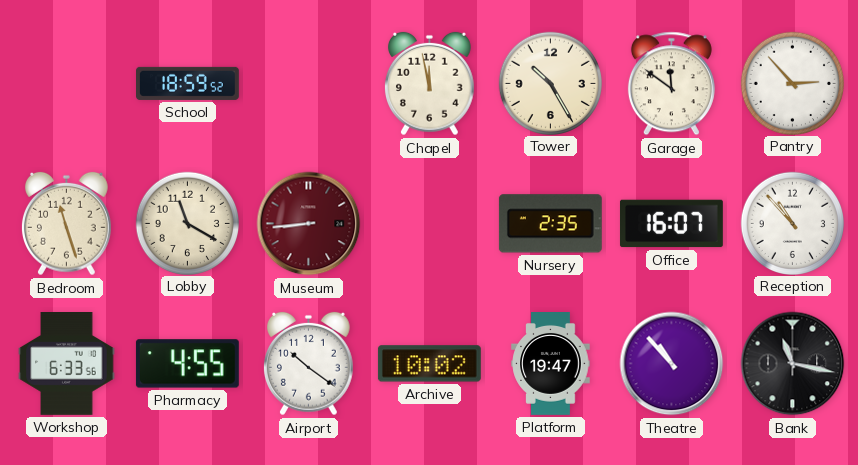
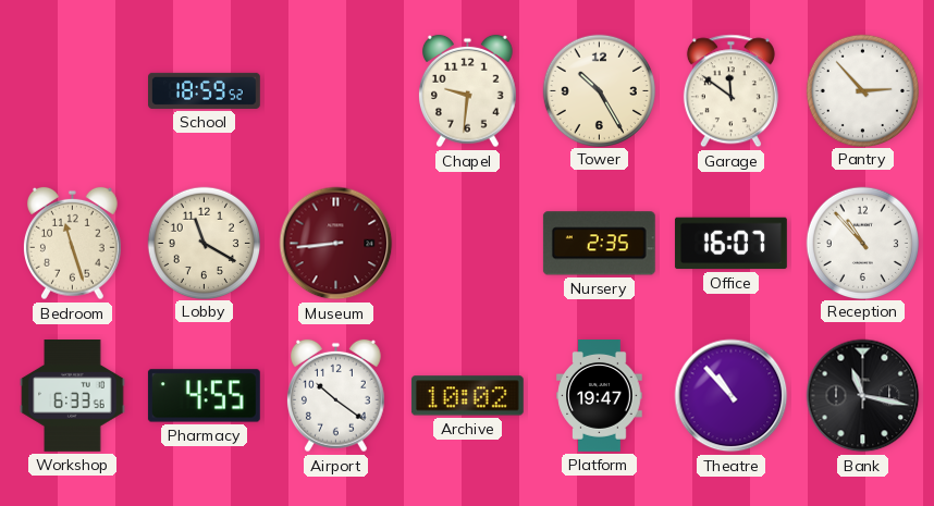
Chapel: 11:58 -> 9:31 (468, 91)
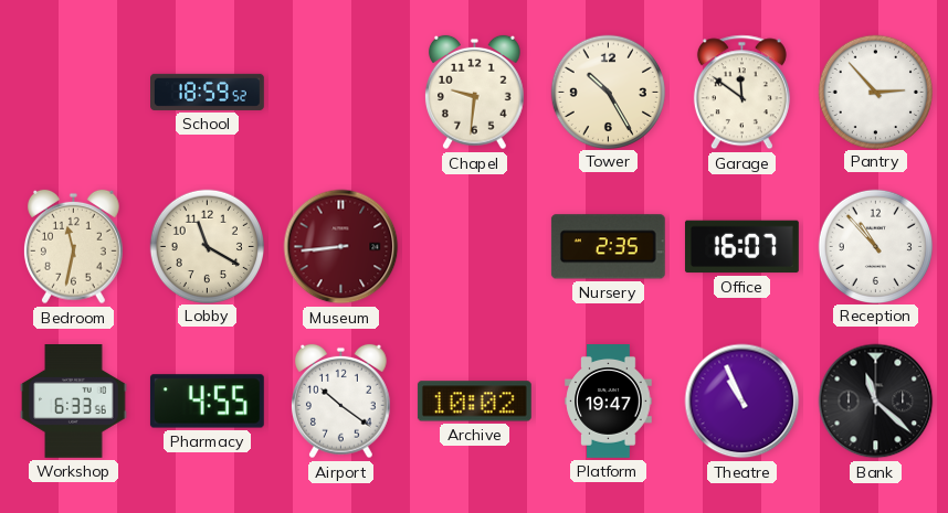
Bedroom: 11:27 -> 11:32 (74, 247)
Theatre: 10:53 -> 10:56 (742, 402)
Bank: 11:17 -> 11:22 (876, 402)
